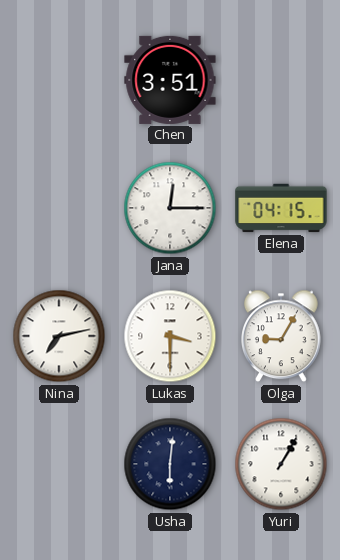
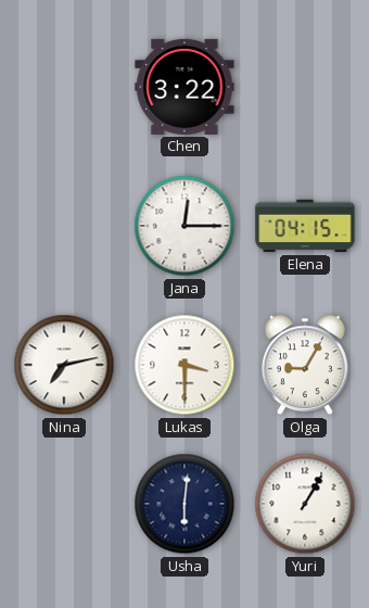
Chen: 3:51 -> 3:22 (184, 87)
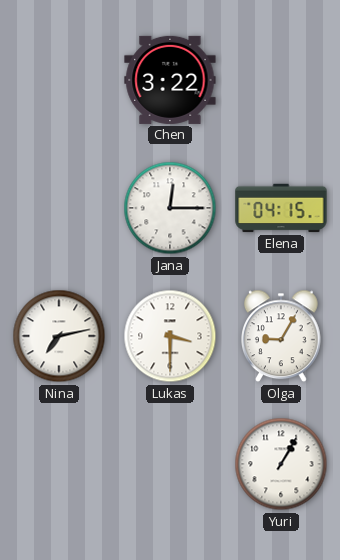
Usha: 6:01 -> none (184, 504)
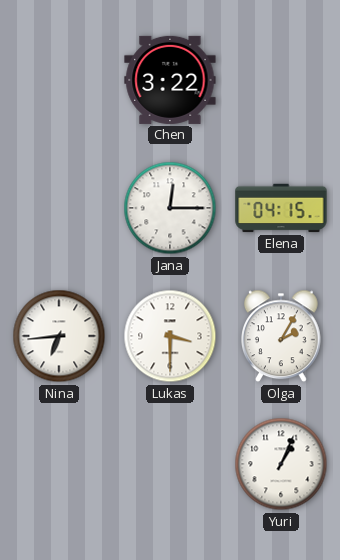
Nina: 7:13 -> 6:44 (59, 336)
Olga: 9:05 -> 2:05 (282, 336)
Yuri: 1:05 -> 1:04 (281, 464)
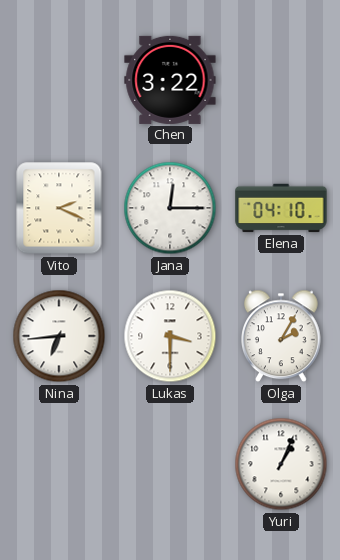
Vito: none -> 2:19 (59, 208)
Elena: 04:15 -> 04:10 (281, 208)
